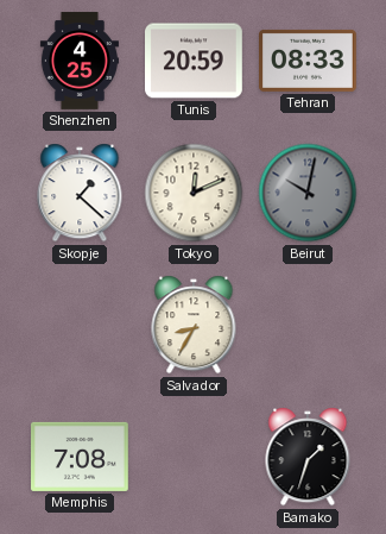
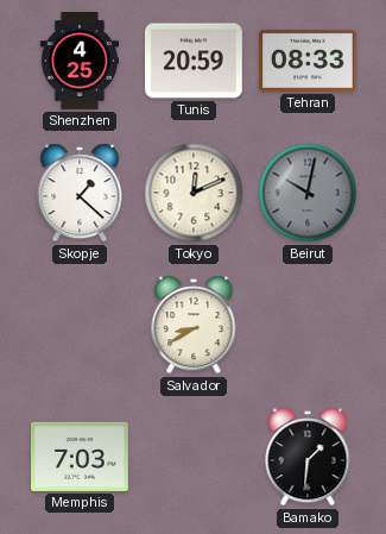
Salvador: 8:35 -> 8:40 (194, 325)
Memphis: 7:08 -> 7:03 (81, 457)
Bamako: 1:33 -> 1:31 (308, 457)
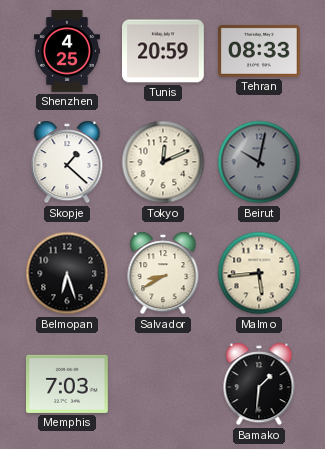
Belmopan: none -> 6:27 (67, 273)
Malmo: none -> 5:44 (259, 273)
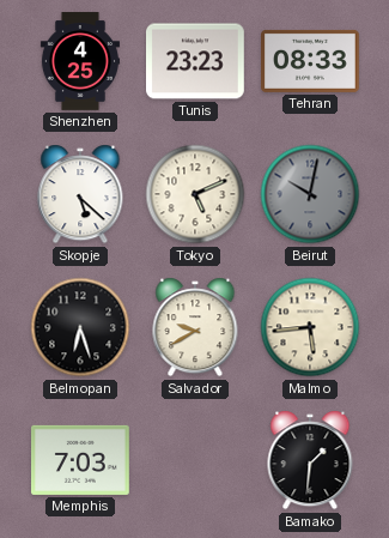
Tunis: 20:59 -> 23:23 (196, 61)
Skopje: 1:22 -> 5:22 (80, 194)
Tokyo: 12:11 -> 5:11 (195, 194)
Salvador: 8:40 -> 9:40 (195, 327)
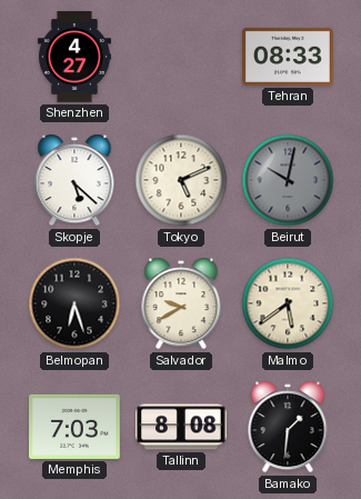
Shenzhen: 4:25 -> 4:27 (74, 57)
Tunis: 23:23 -> none (196, 61)
Malmo: 5:44 -> 5:39 (288, 303)
Tallinn: none -> 8:08 (182, 427)
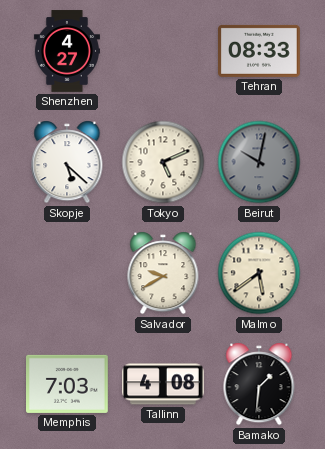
Belmopan: 6:27 -> none (74, 303)
Tallinn: 8:08 -> 4:08 (164, 384)
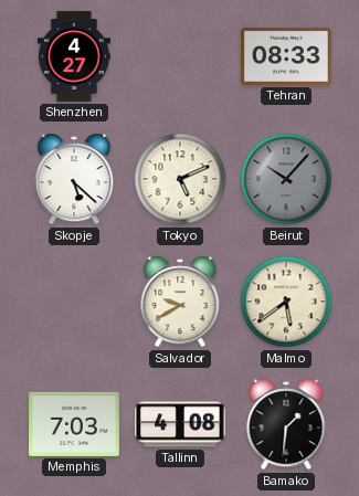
Beirut: 10:02 -> 10:07 (286, 179)
